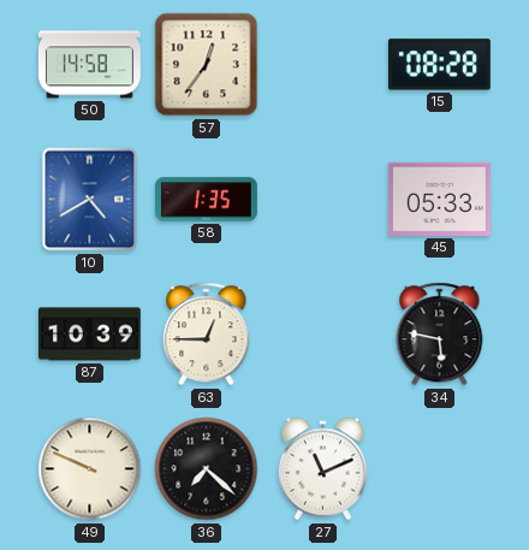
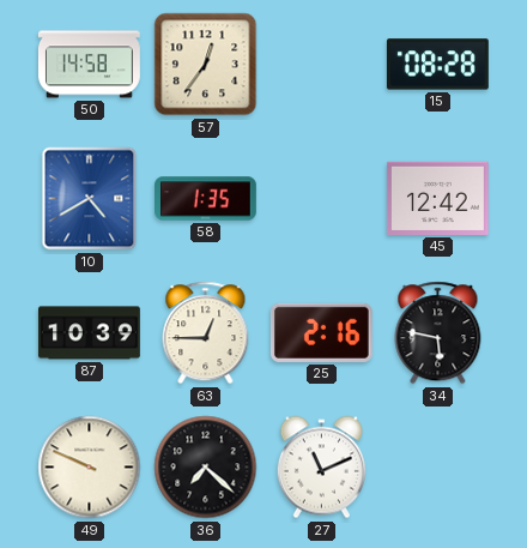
45: 05:33 -> 12:42 (437, 198)
25: none -> 2:16 (321, 332)
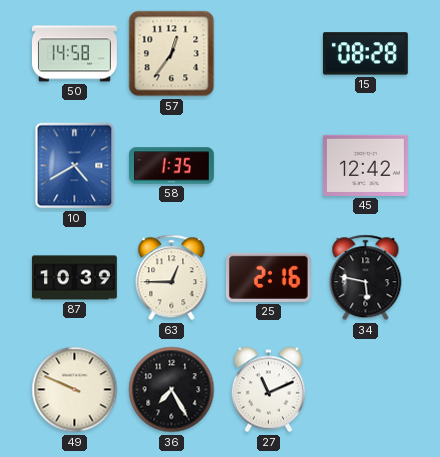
36: 7:22 -> 7:25 (172, 390)
